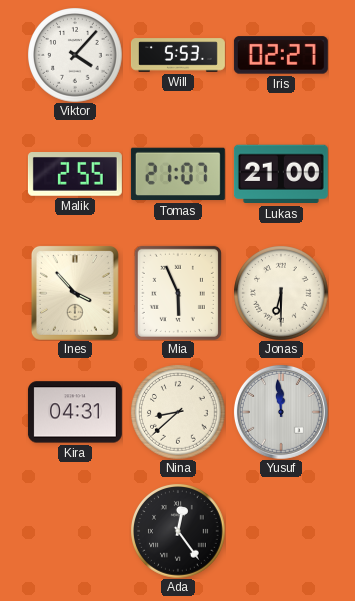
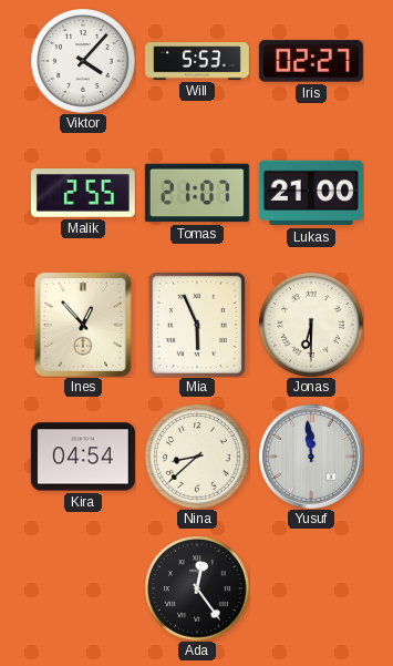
Ines: 3:53 -> 12:53 (83, 325)
Kira: 04:31 -> 04:54 (83, 457)
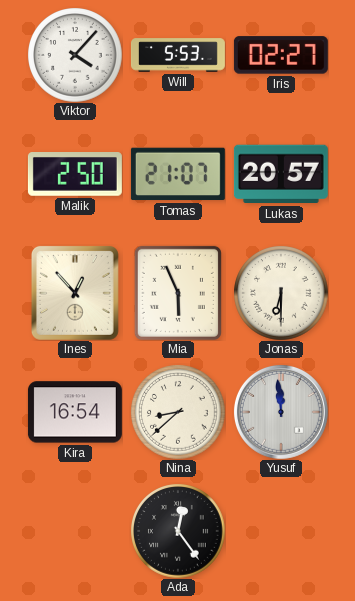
Malik: 2:55 -> 2:50 (75, 175)
Lukas: 21:00 -> 20:57 (281, 174)
Kira: 04:54 -> 16:54 (75, 412)
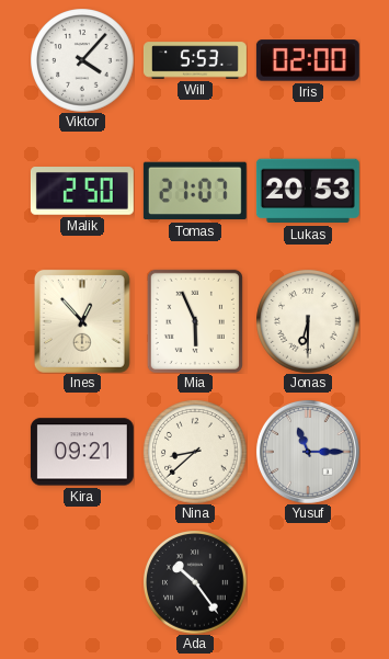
Iris: 02:27 -> 02:00 (308, 60)
Lukas: 20:57 -> 20:53 (308, 191)
Kira: 16:54 -> 09:21 (82, 452)
Yusuf: 11:59 -> 11:15 (308, 452)
Ada: 12:24 -> 10:24 (195, 582)
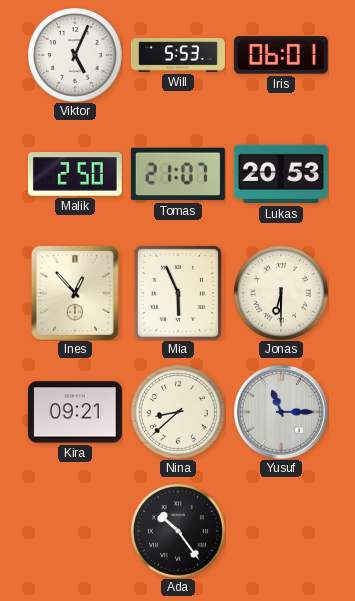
Viktor: 4:07 -> 5:04 (75, 55)
Iris: 02:00 -> 06:01 (281, 55)
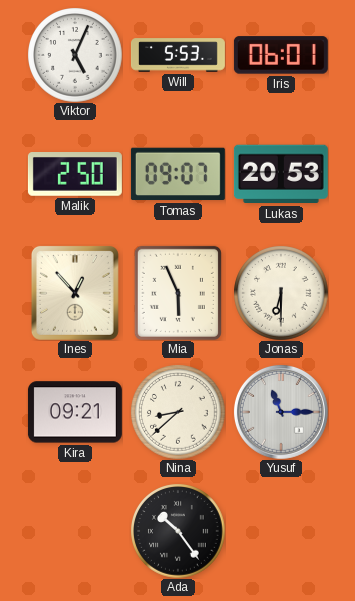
Tomas: 21:07 -> 09:07 (178, 174)
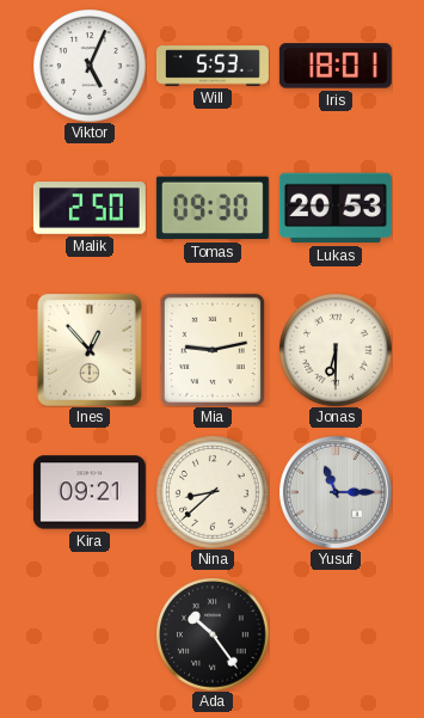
Iris: 06:01 -> 18:01 (336, 66)
Tomas: 09:07 -> 09:30 (213, 208)
Mia: 5:56 -> 9:13 (213, 350)
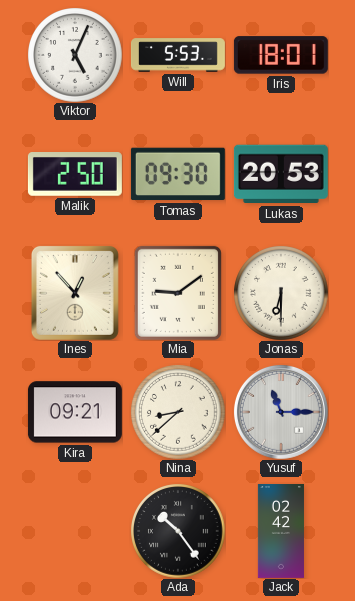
Mia: 9:13 -> 9:09 (178, 293)
Jack: none -> 02:42 (281, 531)
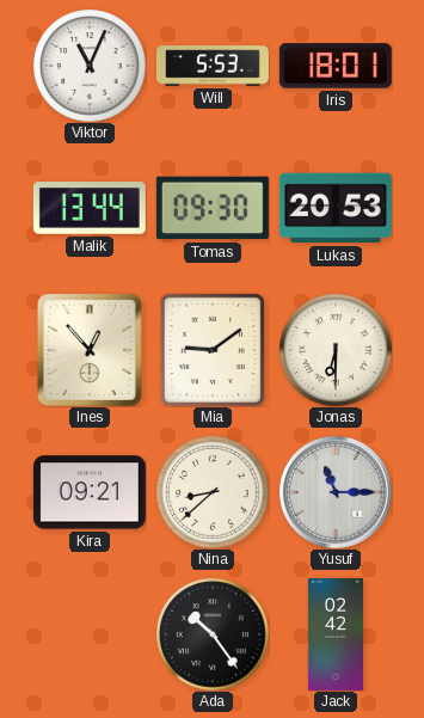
Viktor: 5:04 -> 11:04 (90, 66)
Malik: 2:50 -> 13:44 (90, 209)
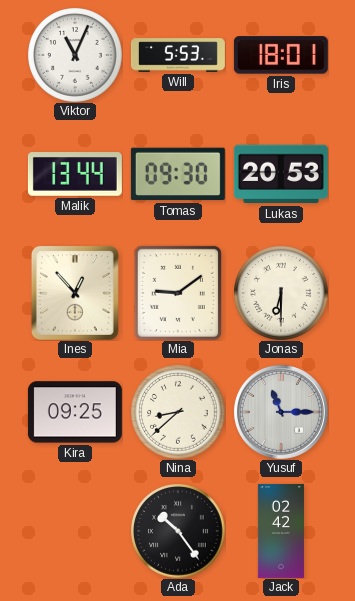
Kira: 09:21 -> 09:25 (75, 412)
